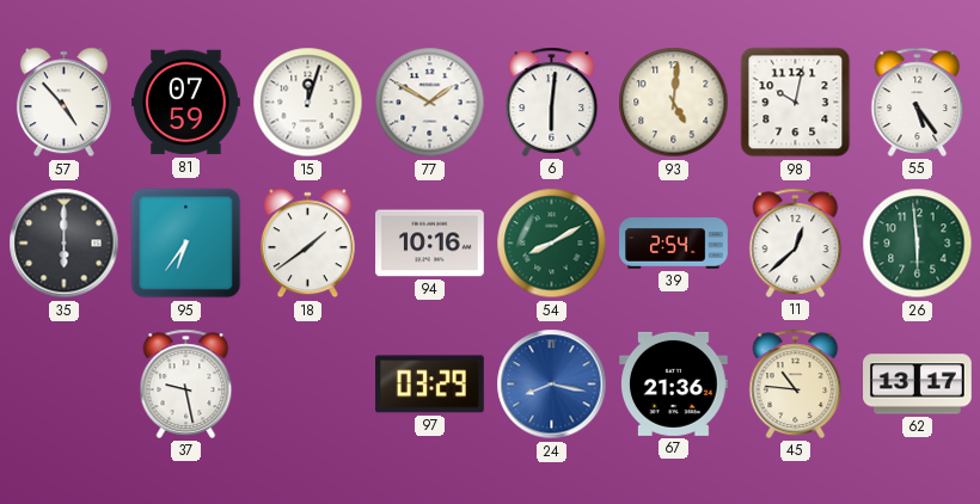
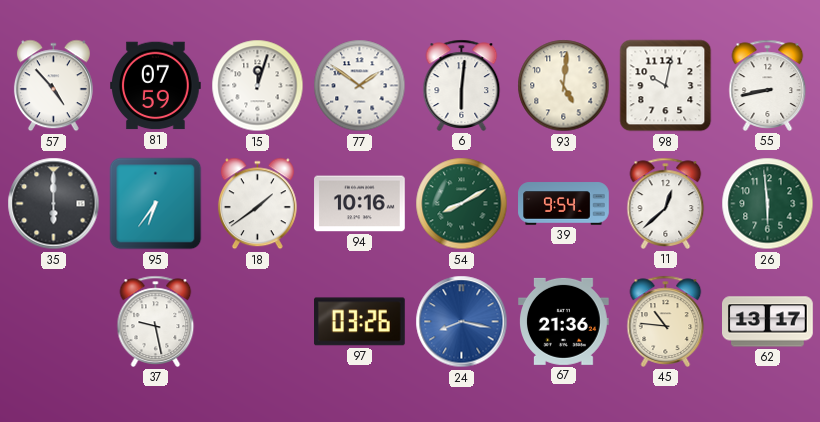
77: 1:50 -> 1:51 (360, 86)
55: 5:24 -> 8:43 (768, 85)
39: 2:54 -> 9:54 (564, 204)
97: 03:29 -> 03:26 (360, 322)
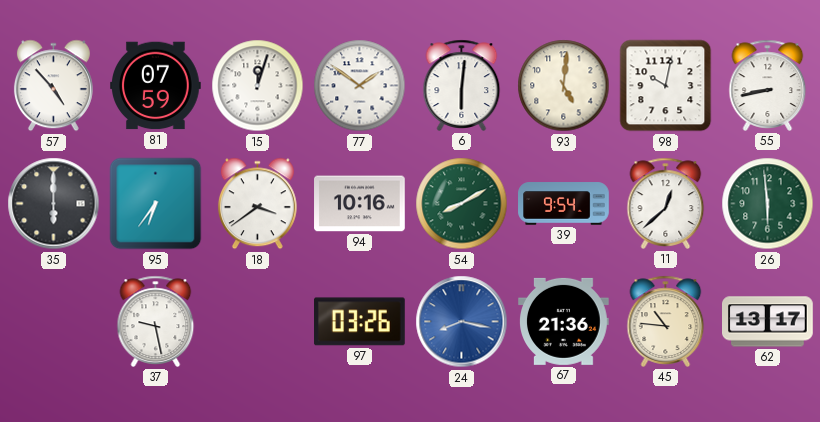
18: 1:39 -> 3:39 (257, 204)
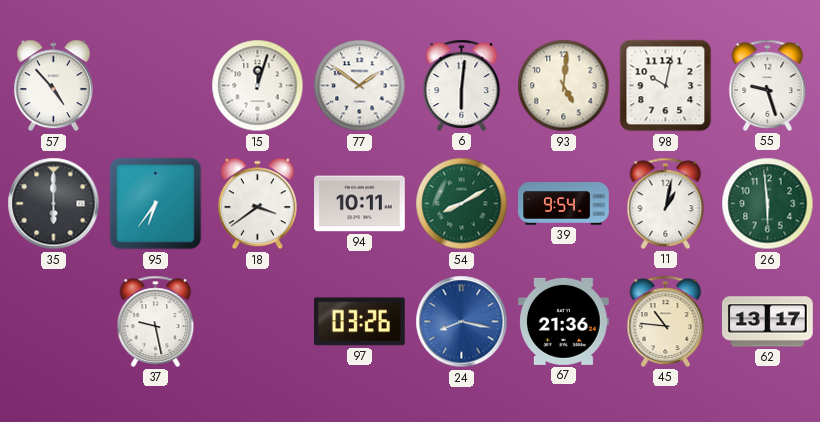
81: 07:59 -> none (156, 86)
55: 8:43 -> 9:27 (768, 85)
94: 10:16 -> 10:11 (360, 204)
11: 12:38 -> 1:02 (666, 203)
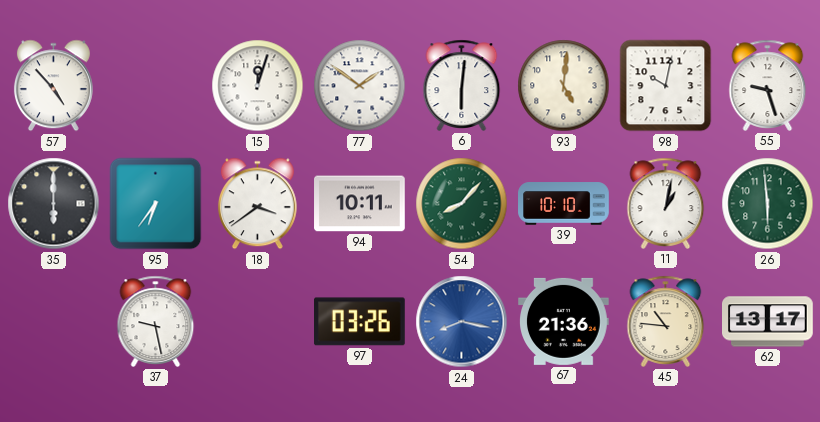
54: 8:10 -> 8:07 (462, 204)
39: 9:54 -> 10:10 (564, 204)
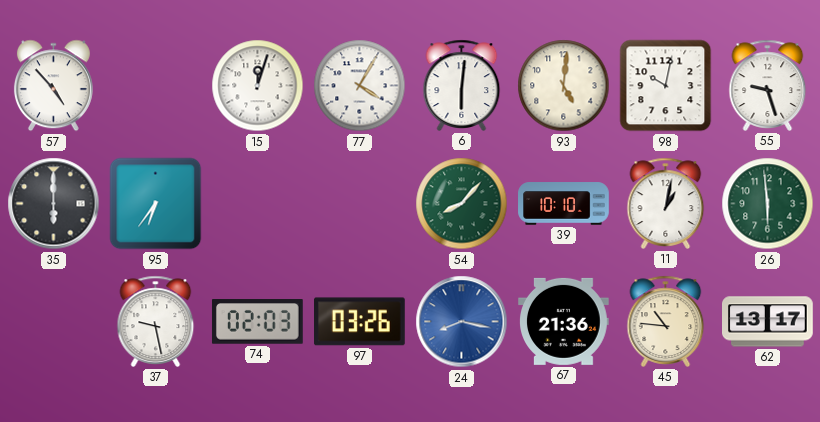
77: 1:51 -> 4:05 (360, 86)
18: 3:39 -> none (257, 204)
94: 10:11 -> none (360, 204)
74: none -> 02:03 (258, 322)
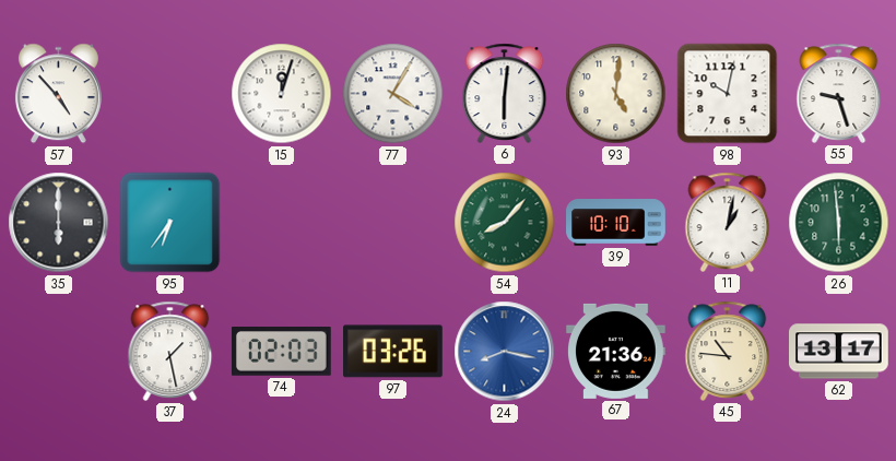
37: 9:28 -> 1:28 (170, 351)
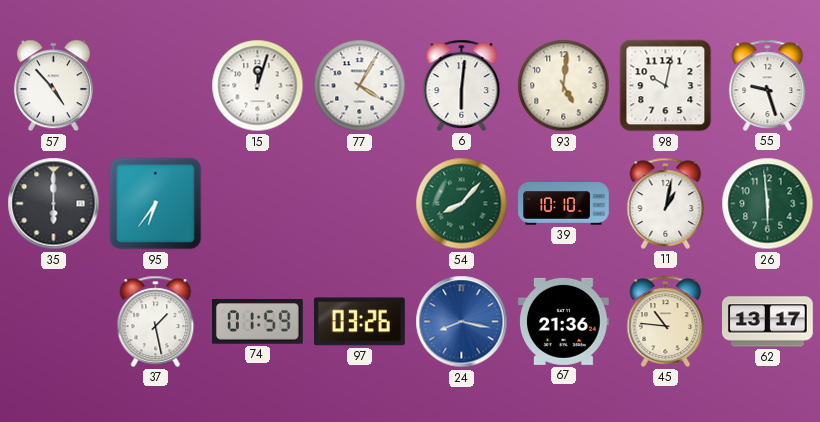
74: 02:03 -> 01:59 (258, 322)
